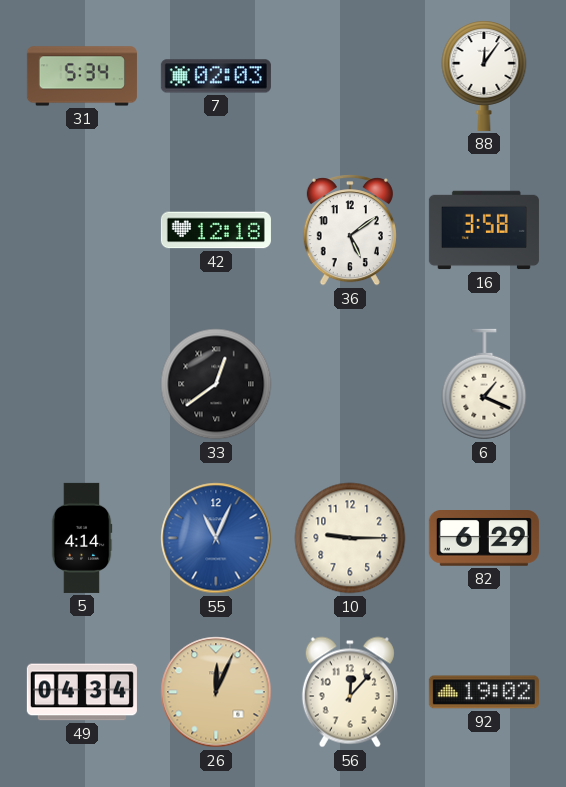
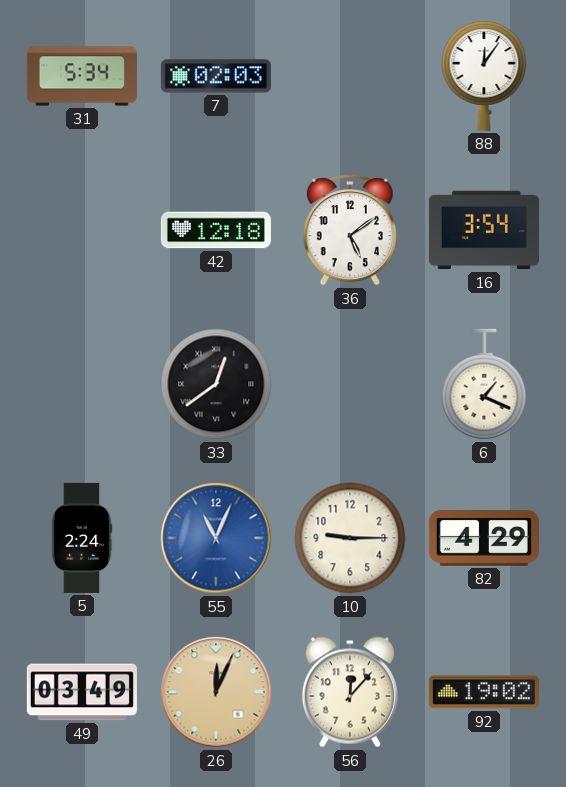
16: 3:58 -> 3:54 (484, 230)
5: 4:14 -> 2:24 (82, 538)
82: 6:29 -> 4:29 (484, 539)
49: 04:34 -> 03:49 (82, 692)
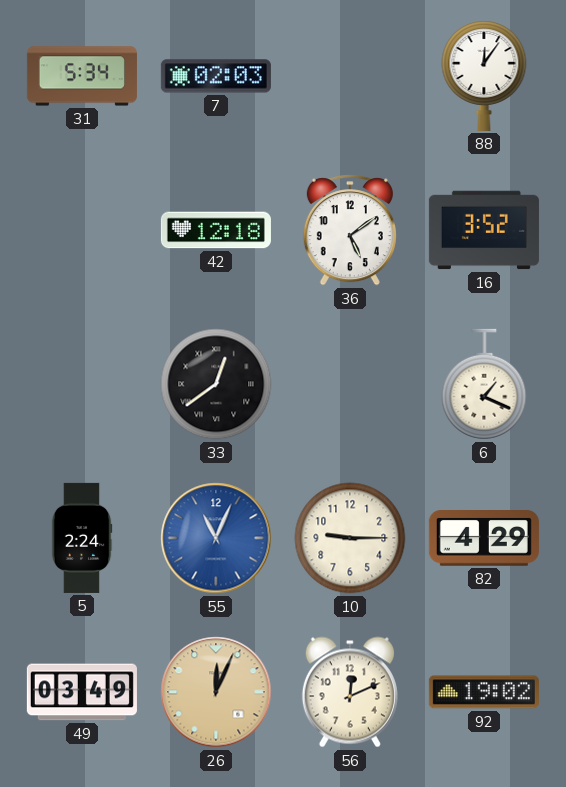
16: 3:54 -> 3:52 (484, 230)
56: 12:07 -> 12:11 (350, 692)
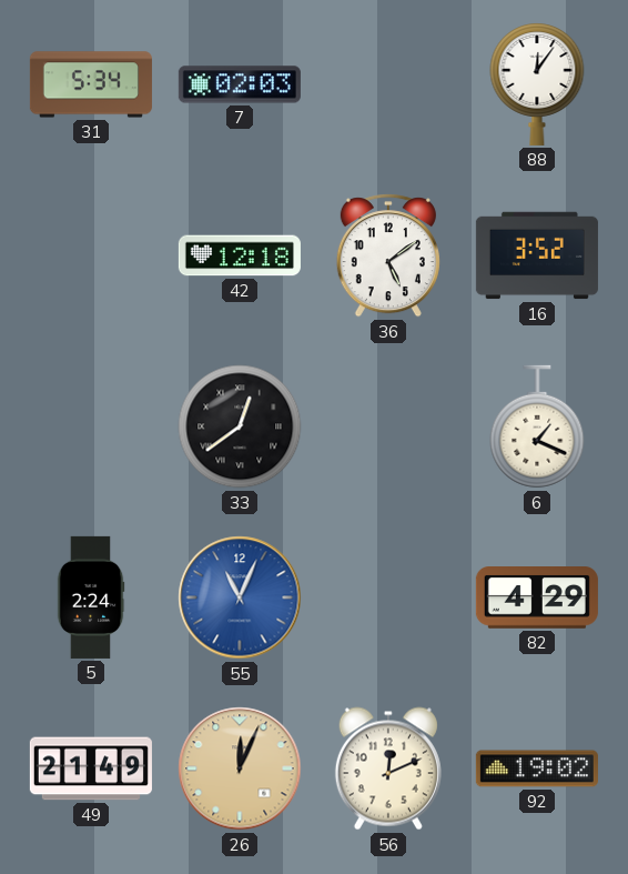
10: 9:15 -> none (350, 538)
49: 03:49 -> 21:49 (91, 768)
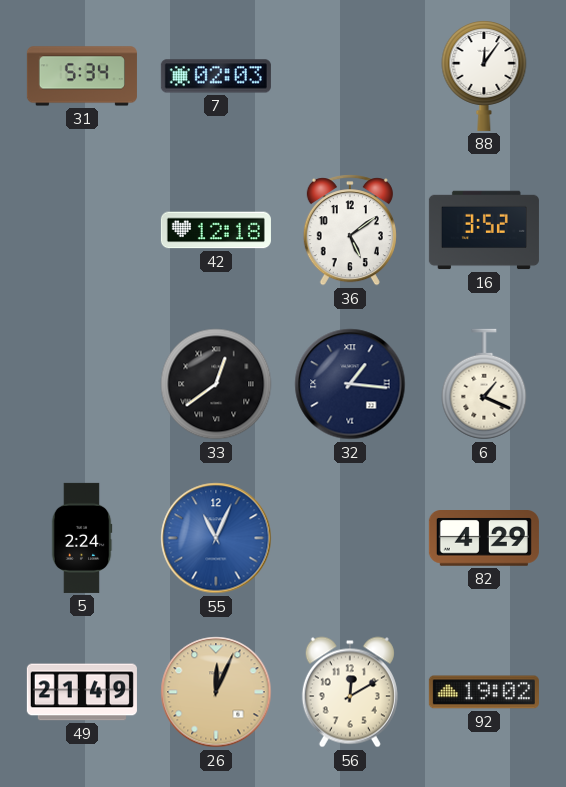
32: none -> 1:16 (350, 384)
56: 12:11 -> 12:10 (350, 692)
